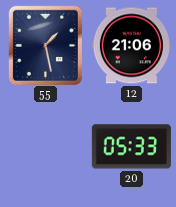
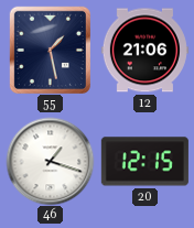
46: none -> 1:18 (50, 161)
20: 05:33 -> 12:15 (144, 162)
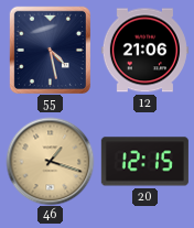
55: 1:28 -> 4:28 (50, 50)
46 dial: white -> champagne (50, 161)
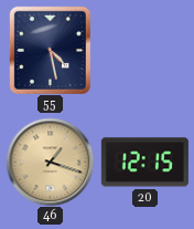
12: 21:06 -> none (144, 51)
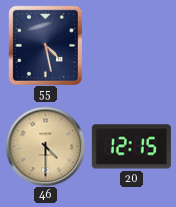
46: 1:18 -> 4:30 (45, 146)
